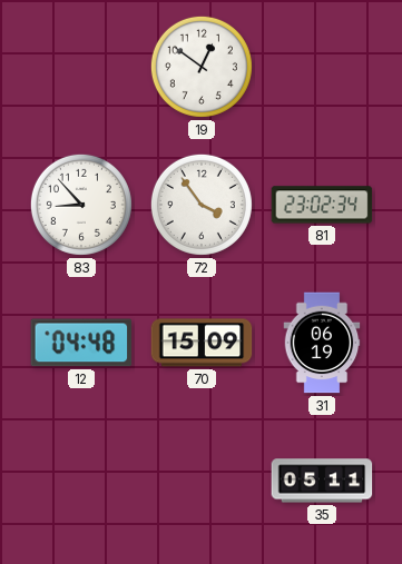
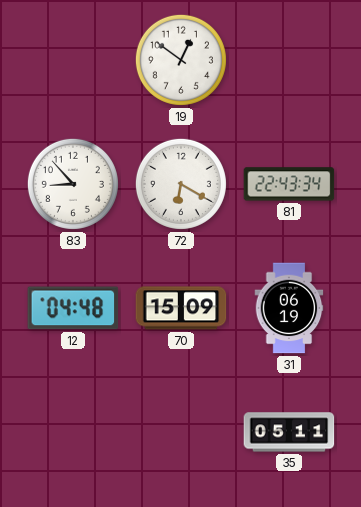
72: 3:54 -> 6:20 (181, 184)
81: 23:02 -> 22:43 (289, 184)
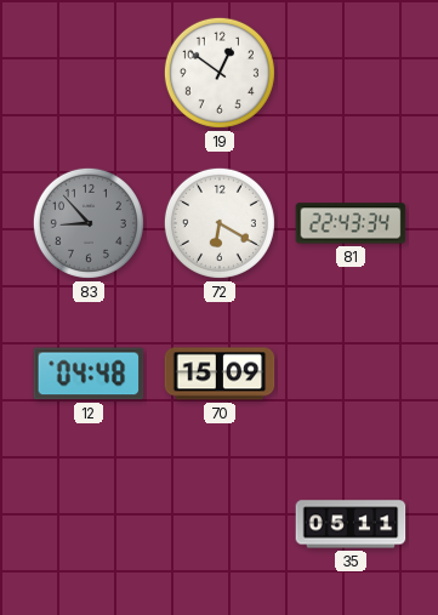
83 dial: white -> grey (89, 223)
31: 06:19 -> none (289, 308)
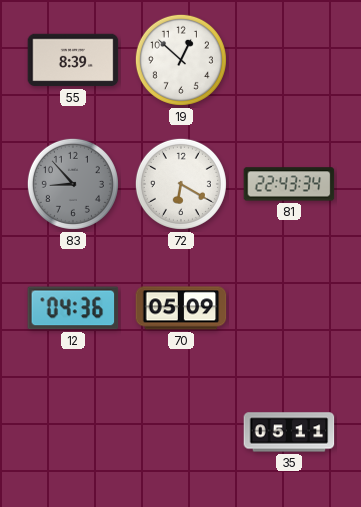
55: none -> 8:39 (73, 60)
19: 12:51 -> 12:52 (181, 60)
12: 04:48 -> 04:36 (73, 308)
70: 15:09 -> 05:09 (181, 308)
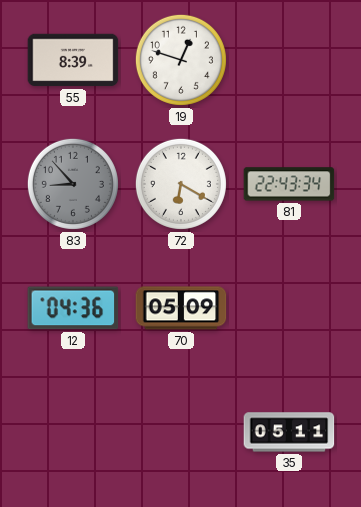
19: 12:52 -> 12:48 (181, 60)
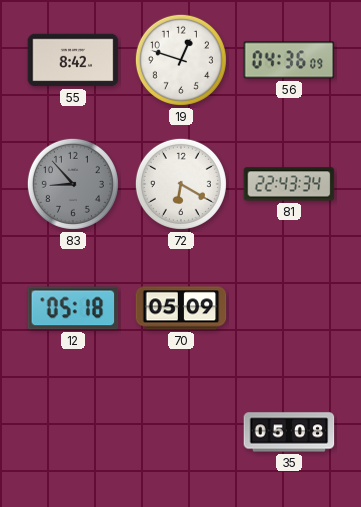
55: 8:39 -> 8:42 (73, 60)
56: none -> 04:36 (289, 60)
12: 04:36 -> 05:18 (73, 308)
35: 05:11 -> 05:08 (289, 432)
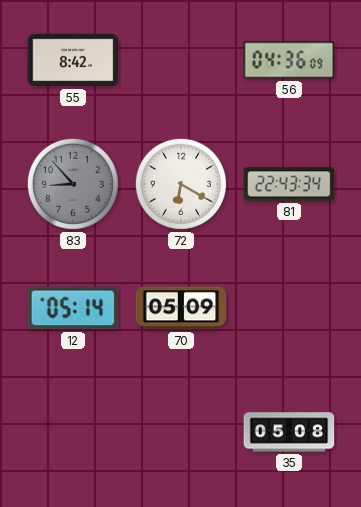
19: 12:48 -> none (181, 60)
12: 05:18 -> 05:14 (73, 308)
